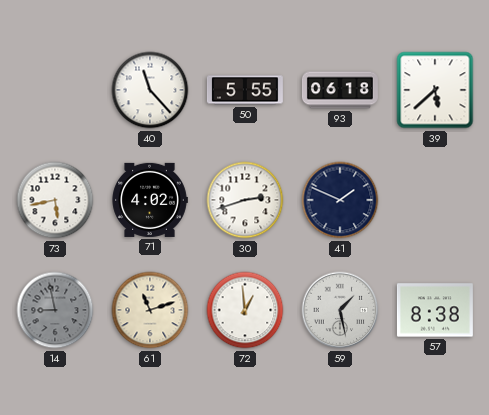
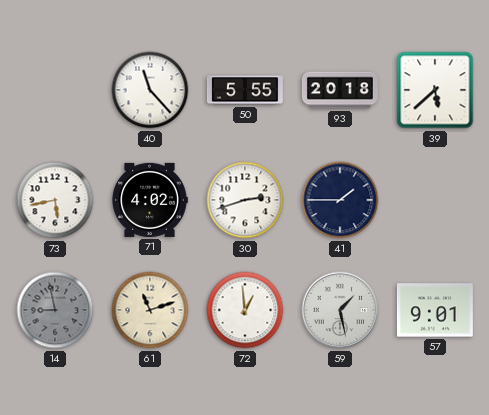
93: 06:18 -> 20:18 (340, 90)
41: 1:49 -> 1:45 (340, 200)
57: 8:38 -> 9:01 (435, 310)
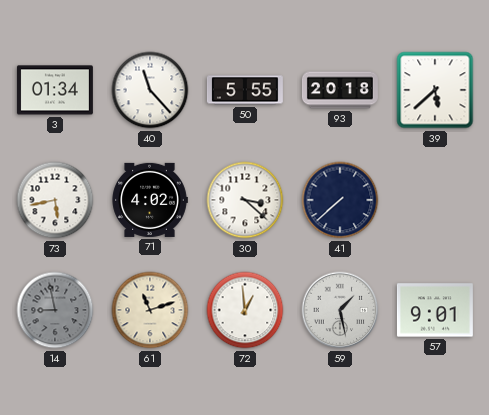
3: none -> 01:34 (55, 90)
30: 2:42 -> 3:22 (245, 200)
41: 1:45 -> 7:38 (340, 200)
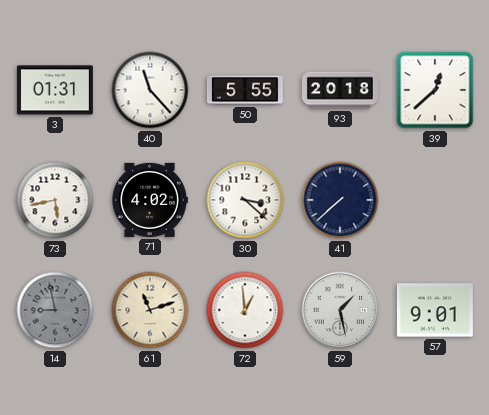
3: 01:34 -> 01:31 (55, 90)
39: 5:38 -> 12:38 (435, 90)
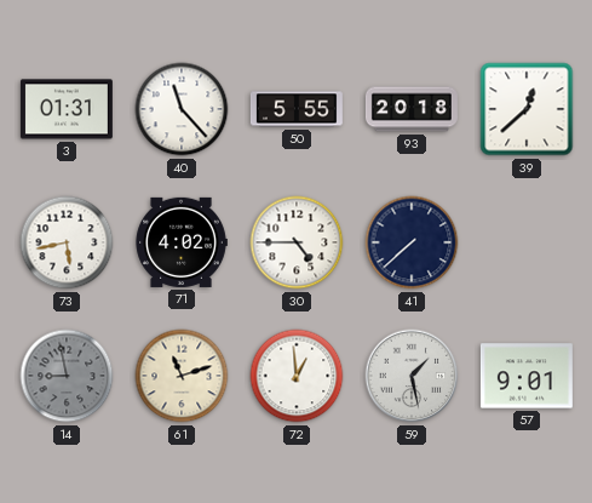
30: 3:22 -> 4:45 (297, 242)
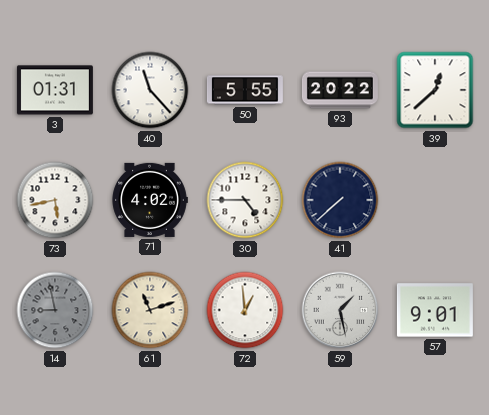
93: 20:18 -> 20:22 (340, 90)
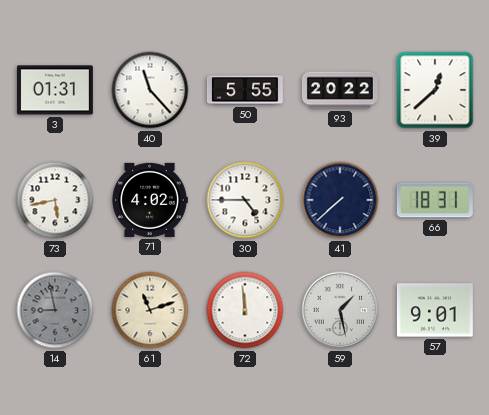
66: none -> 18:31 (435, 200)
72: 12:59 -> 11:59 (245, 310)
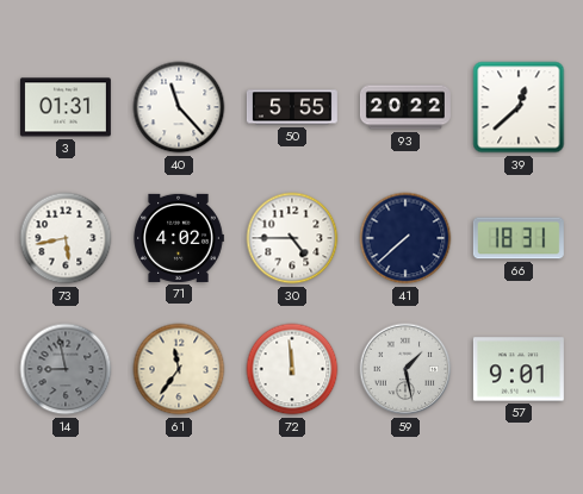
61: 11:12 -> 11:36 (179, 369)
